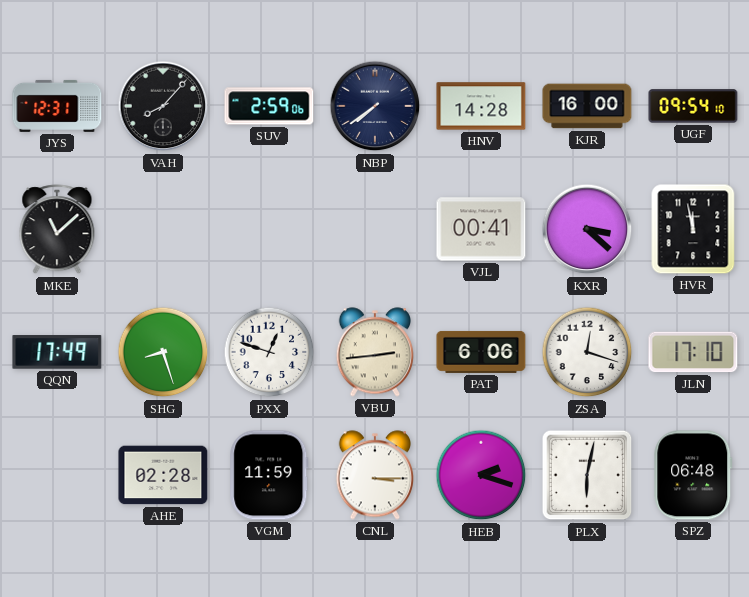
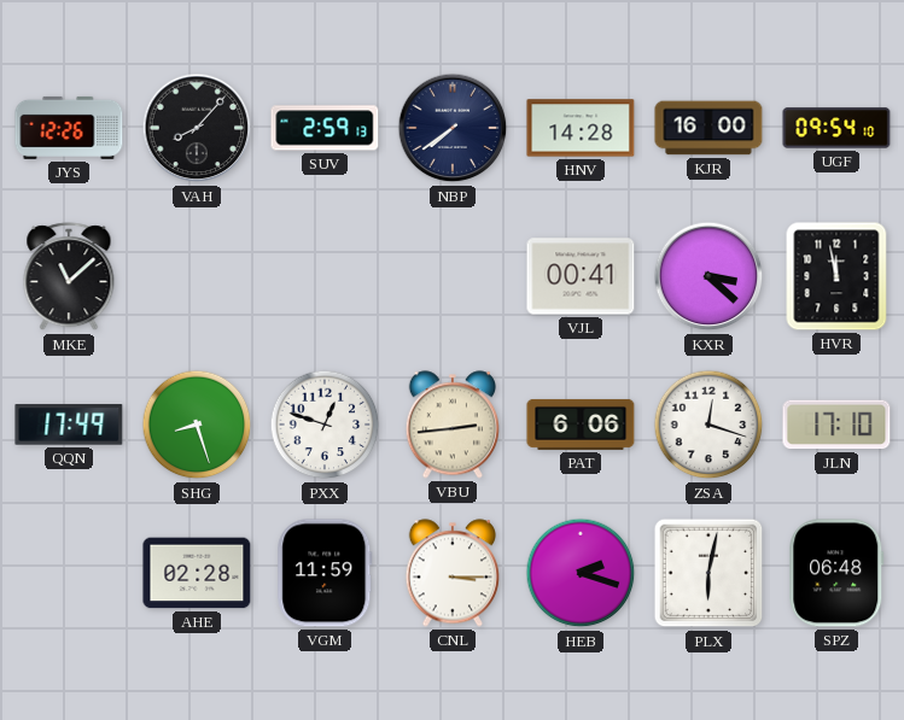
JYS: 12:31 -> 12:26 (69, 128)
SUV: 2:59:06 -> 2:59:13 (325, 128)
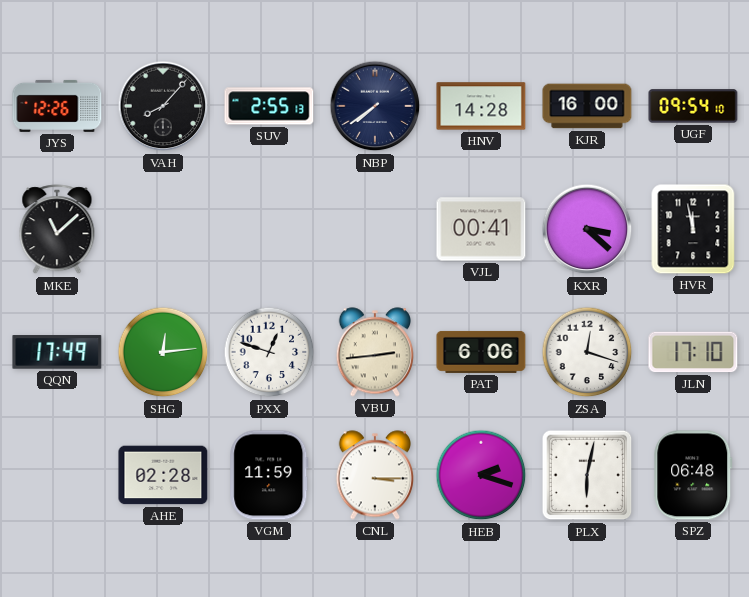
SUV: 2:59 -> 2:55 (269, 106)
SHG: 8:27 -> 12:14 (163, 352)
